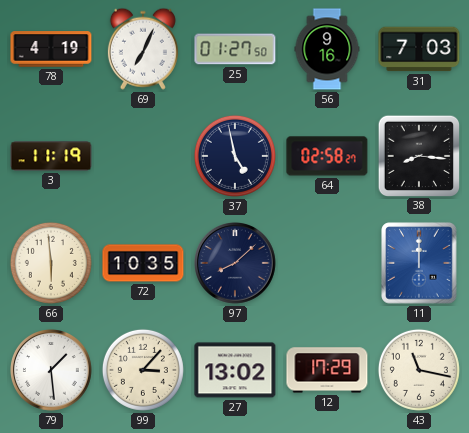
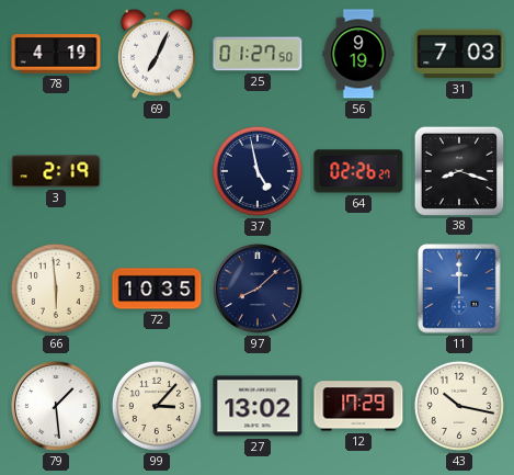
56: 9:16 -> 9:19 (358, 54)
3: 11:19 -> 2:19 (56, 171)
64: 02:58 -> 02:26 (358, 171)
38: 8:16 -> 8:18 (458, 170)
43: 11:17 -> 10:17 (459, 406)
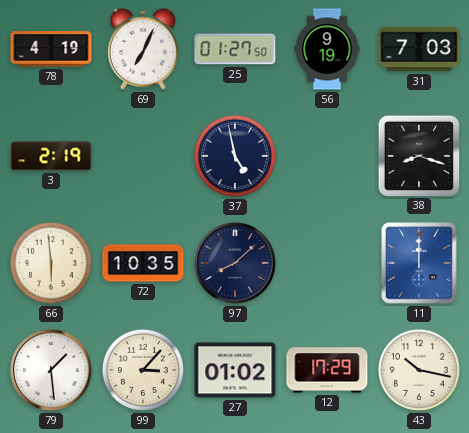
64: 02:26 -> none (358, 171)
27: 13:02 -> 01:02 (235, 370)
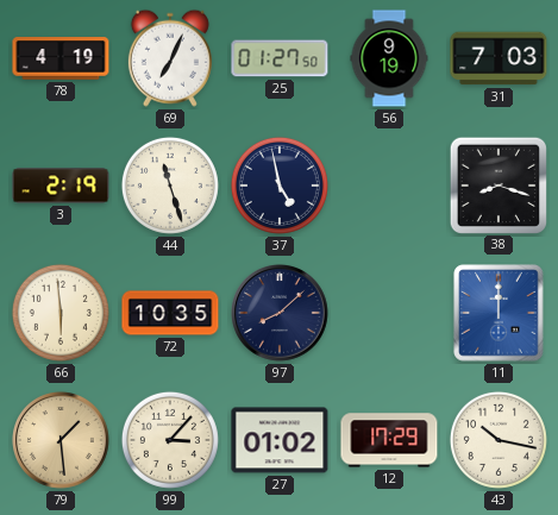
44: none -> 11:27 (170, 186)
79 dial: white -> champagne (62, 441)
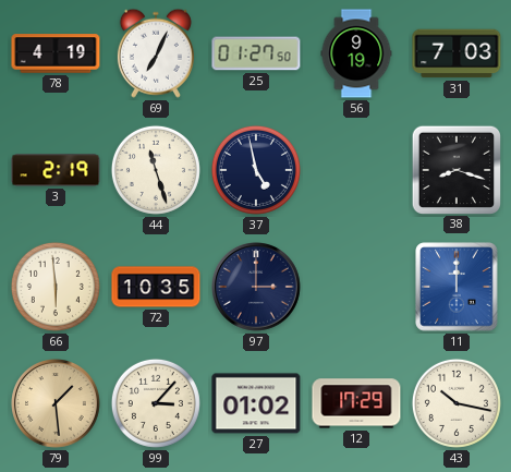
97: 8:08 -> 3:00 (257, 288)
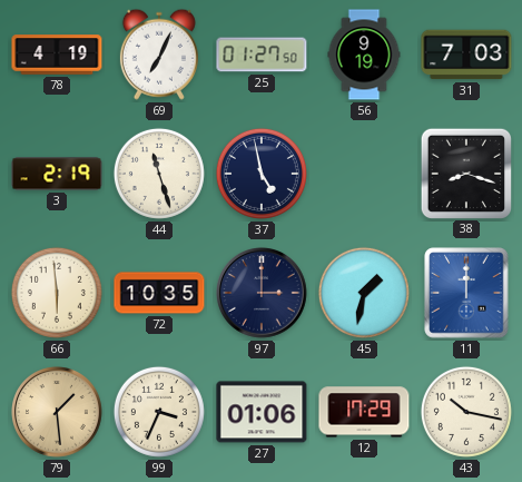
45: none -> 1:32 (364, 293)
99: 3:07 -> 3:34 (159, 412)
27: 01:02 -> 01:06 (262, 412)
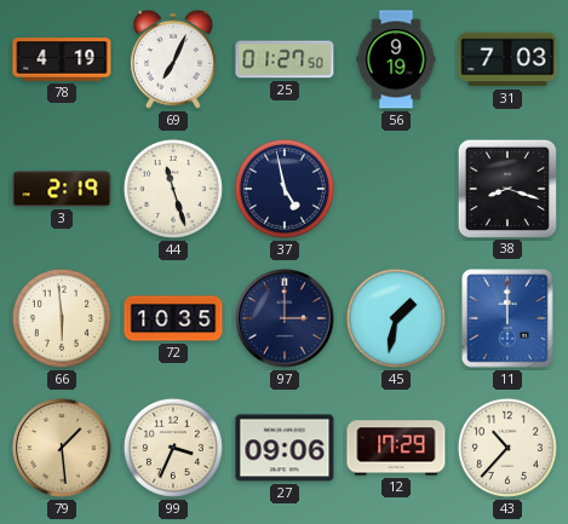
27: 01:06 -> 09:06 (285, 448)
43: 10:17 -> 10:37 (507, 448)
